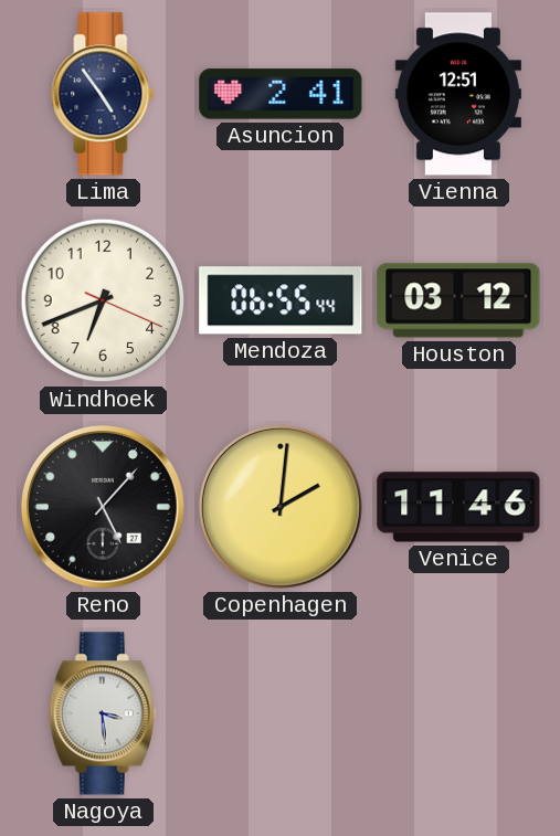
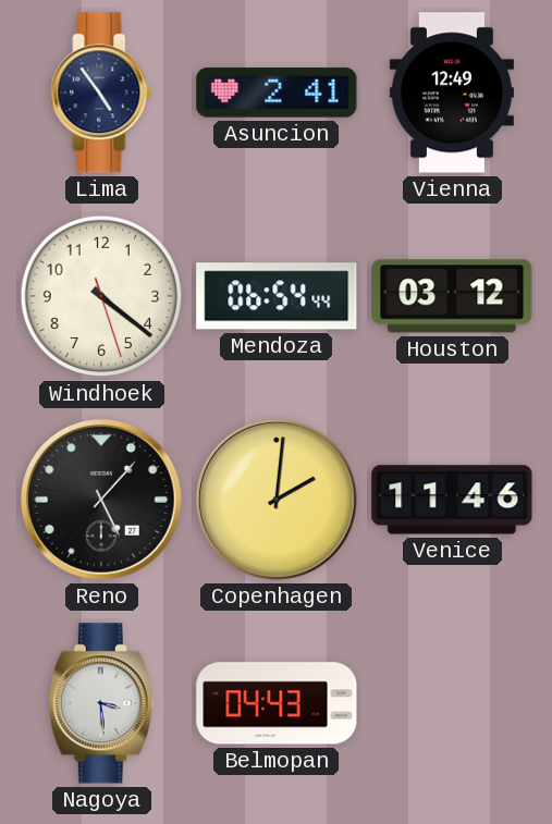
Vienna: 12:51 -> 12:49 (452, 93)
Windhoek: 6:41 -> 4:21 (101, 296)
Mendoza: 06:55 -> 06:54 (277, 296)
Belmopan: none -> 04:43 (277, 703)
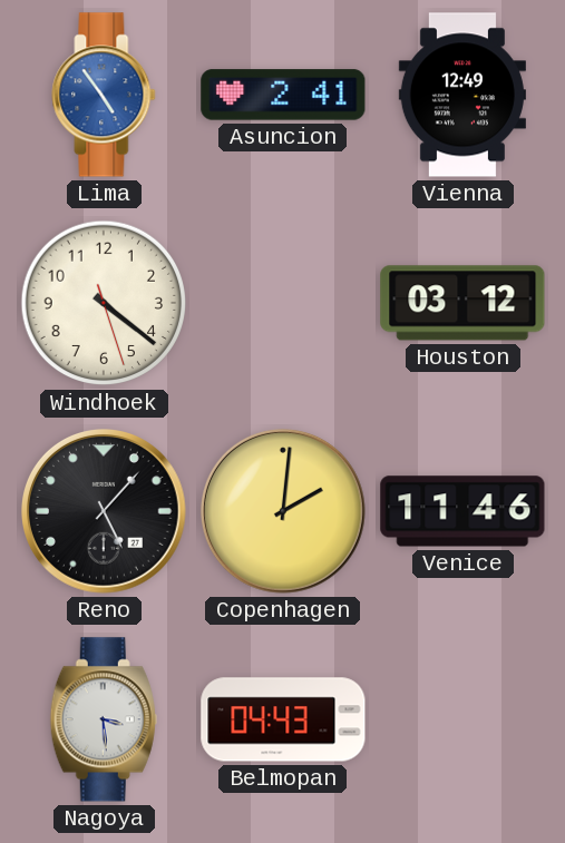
Lima dial: navy -> blue (104, 95)
Mendoza: 06:54 -> none (277, 296)
